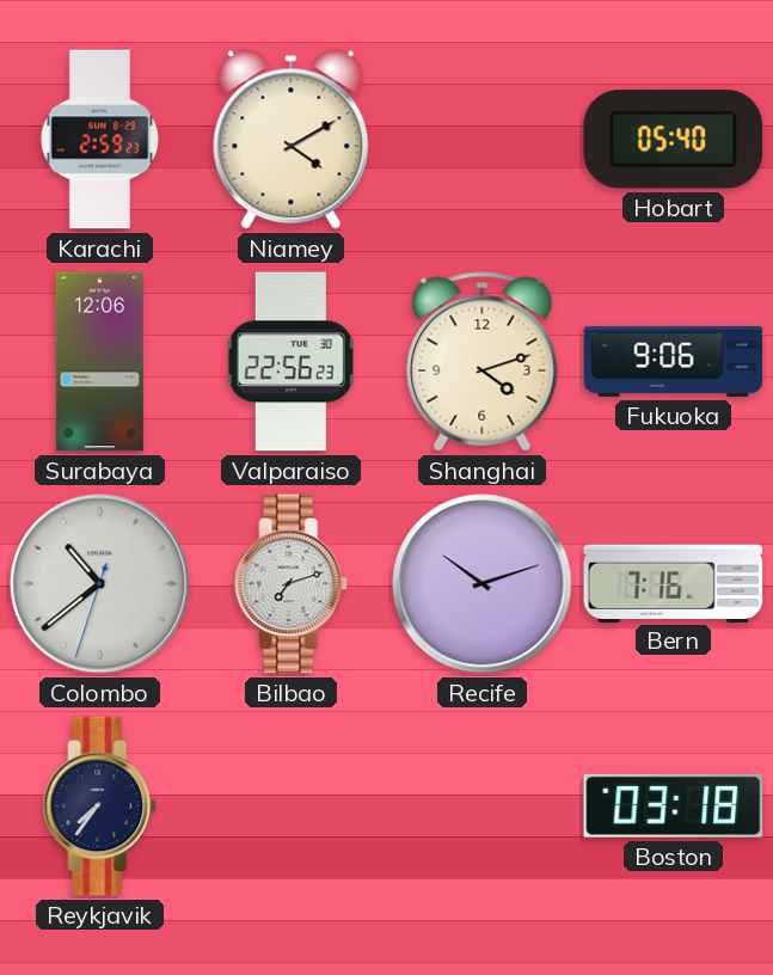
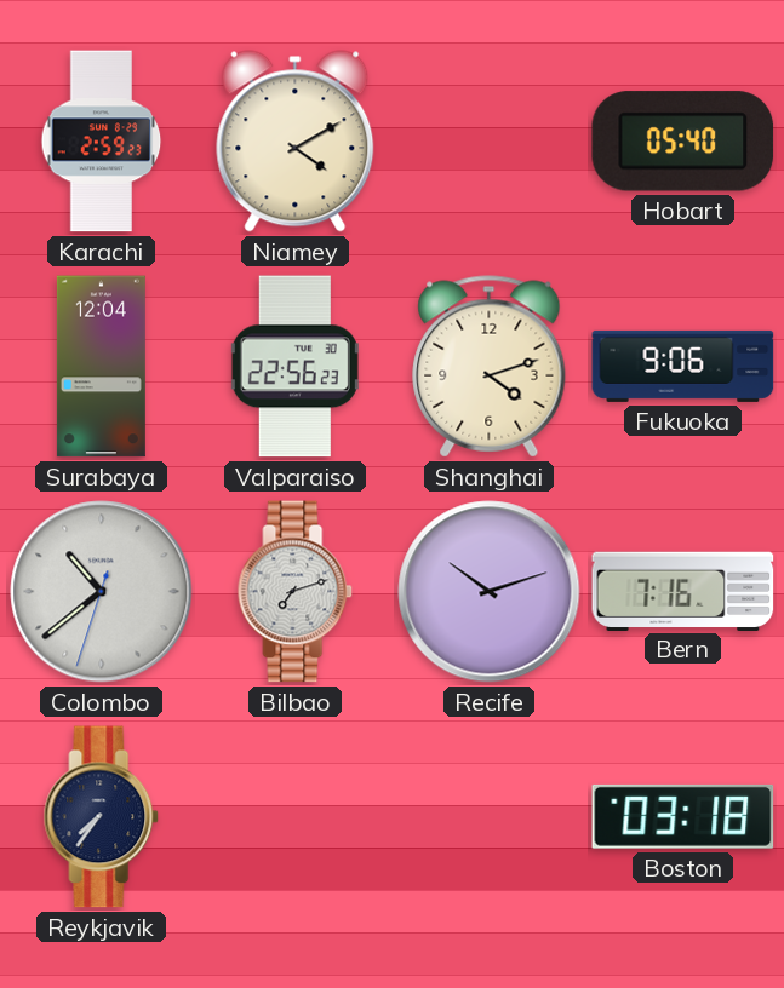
Surabaya: 12:06 -> 12:04 (101, 367)
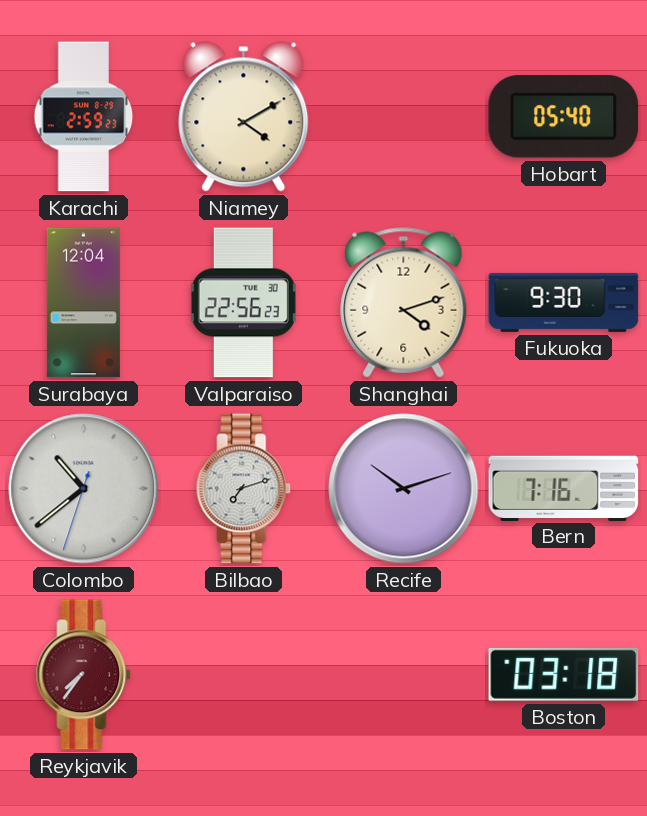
Fukuoka: 9:06 -> 9:30 (564, 302)
Reykjavik dial: navy -> burgundy (84, 675)
